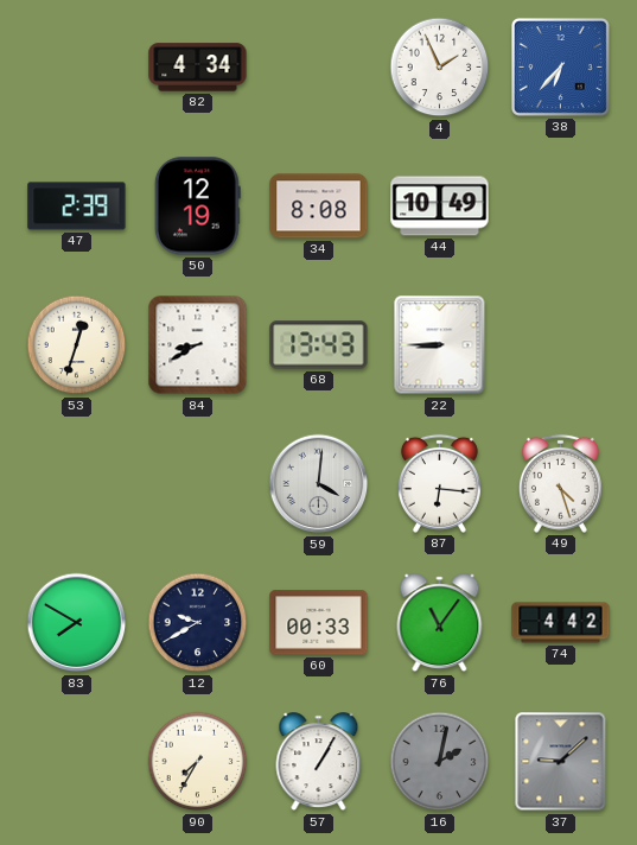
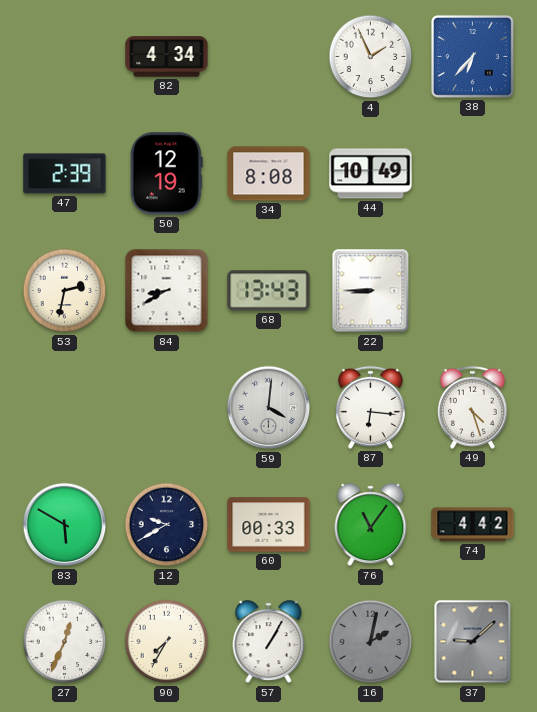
53: 12:33 -> 2:32 (65, 291)
83: 7:50 -> 5:50 (65, 525)
27: none -> 12:34 (65, 642)
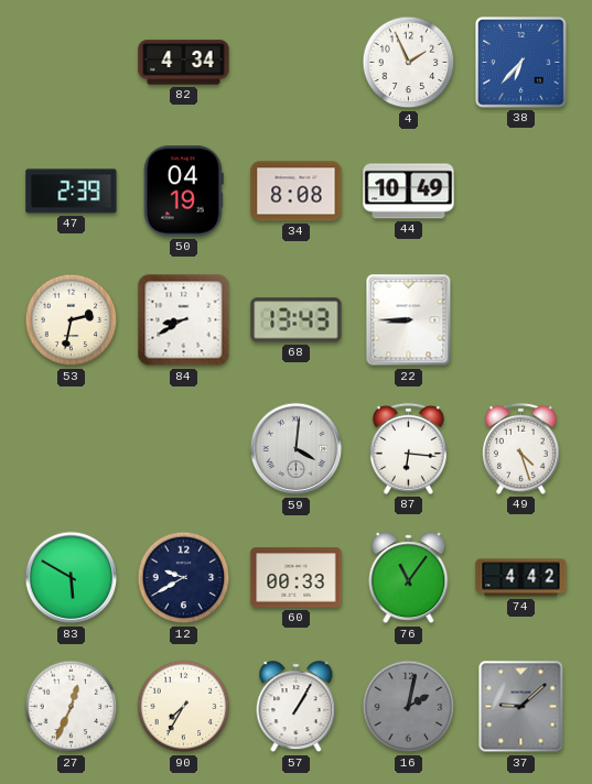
50: 12:19 -> 04:19 (183, 192)
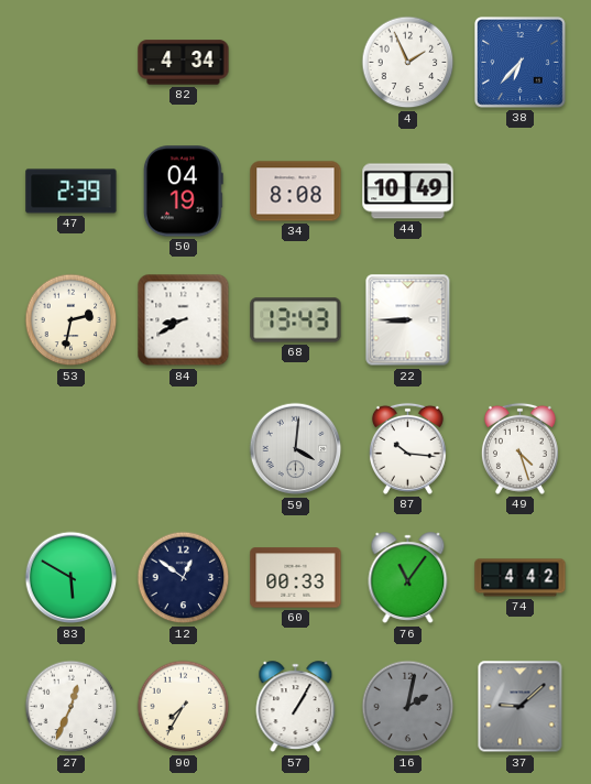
87: 6:16 -> 10:16 (407, 448)
12: 9:40 -> 12:51 (184, 578)
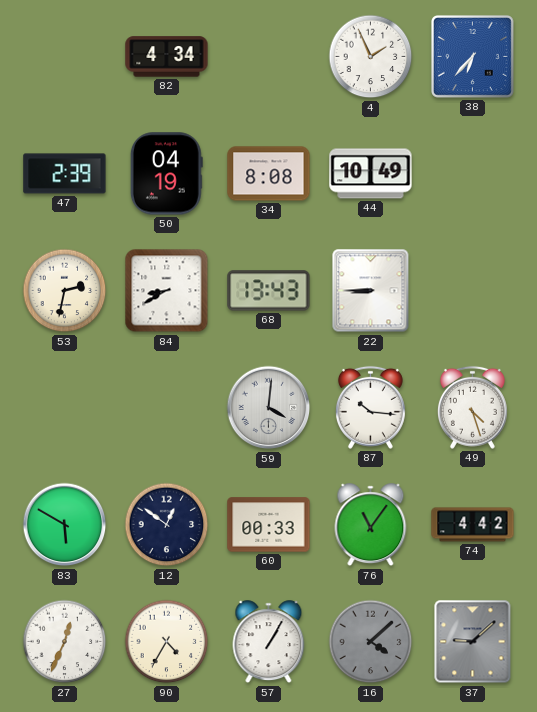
90: 7:35 -> 4:35 (167, 642)
16: 2:02 -> 4:08 (371, 642)
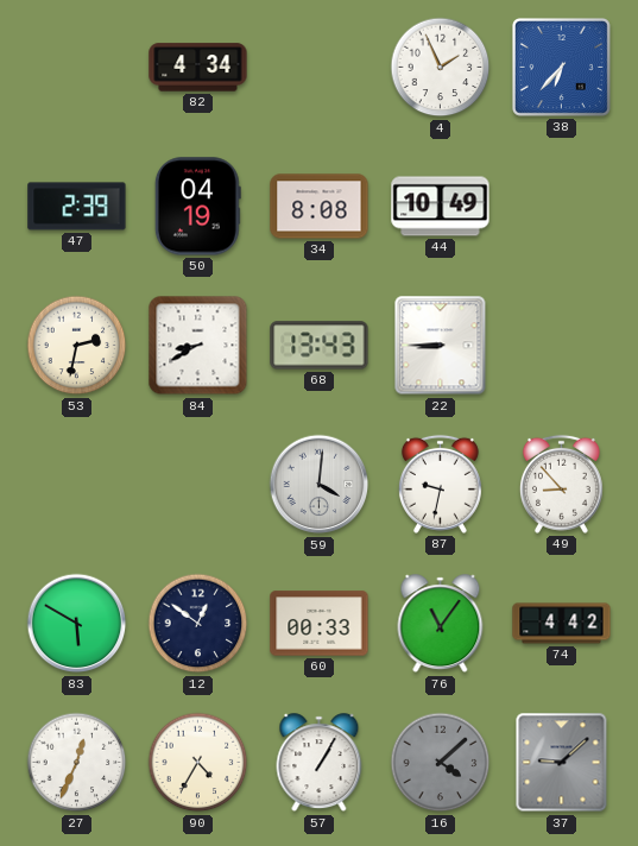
87: 10:16 -> 9:32 (440, 484)
49: 4:27 -> 8:53 (561, 484)
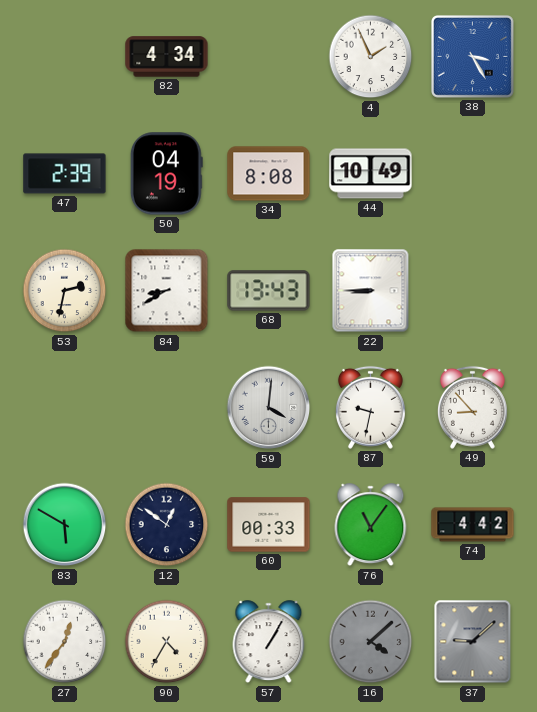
38: 6:37 -> 3:25 (473, 57)
27: 12:34 -> 12:36 (65, 642)
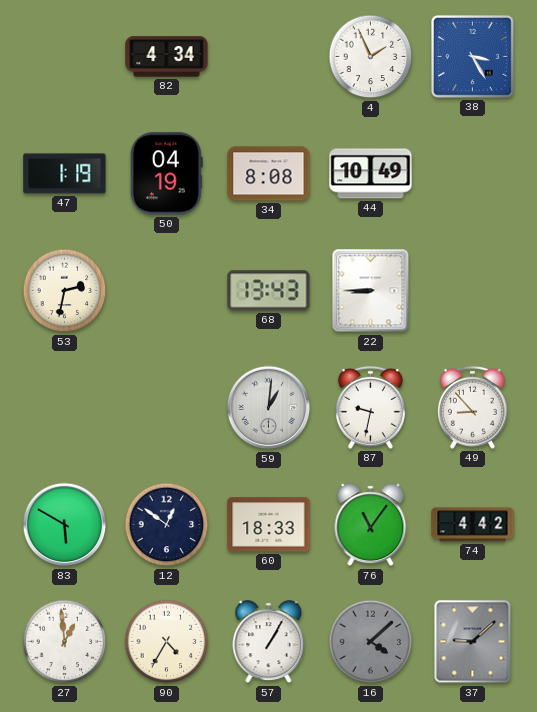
47: 2:39 -> 1:19 (65, 174)
84: 8:40 -> none (167, 291)
59: 4:01 -> 1:01 (269, 408)
60: 00:33 -> 18:33 (269, 525)
27: 12:36 -> 12:59 (65, 642)
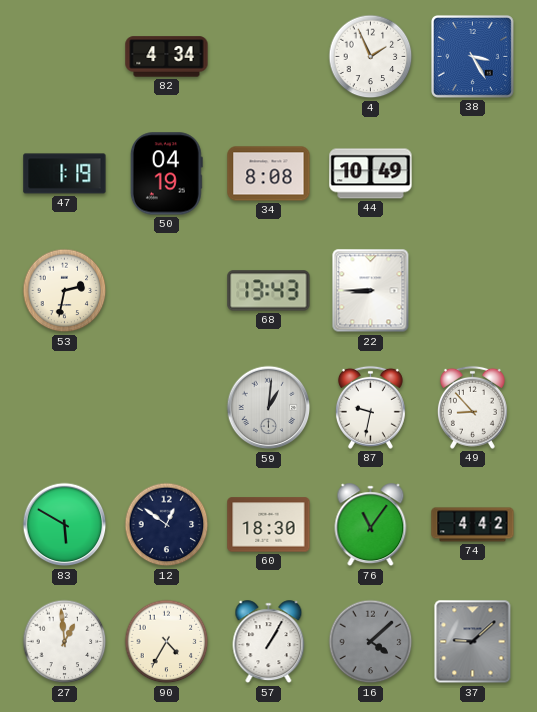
60: 18:33 -> 18:30 (269, 525)
